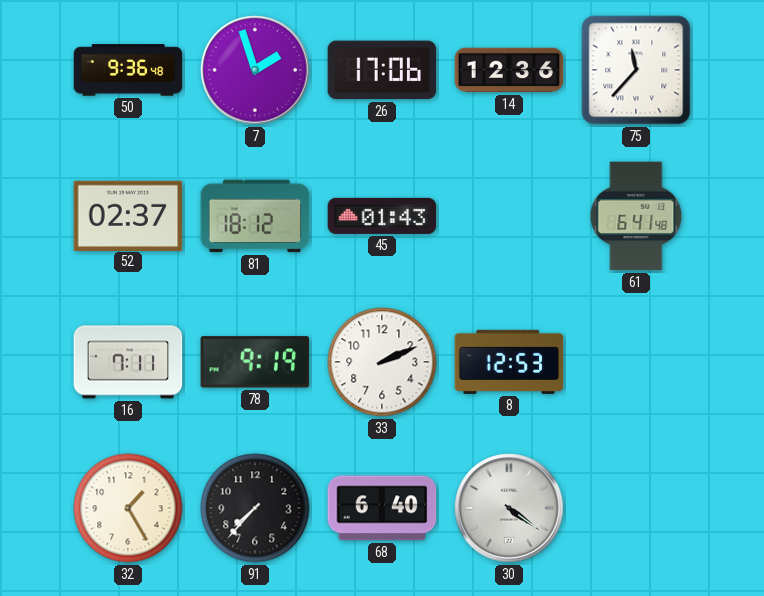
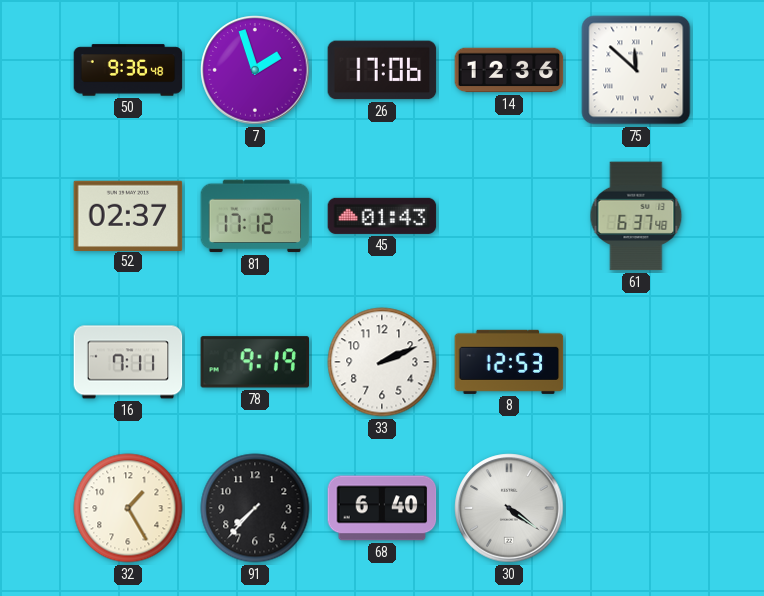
75: 11:37 -> 11:52 (636, 70)
81: 18:12 -> 17:12 (255, 216)
61: 6:41 -> 6:37 (636, 216)
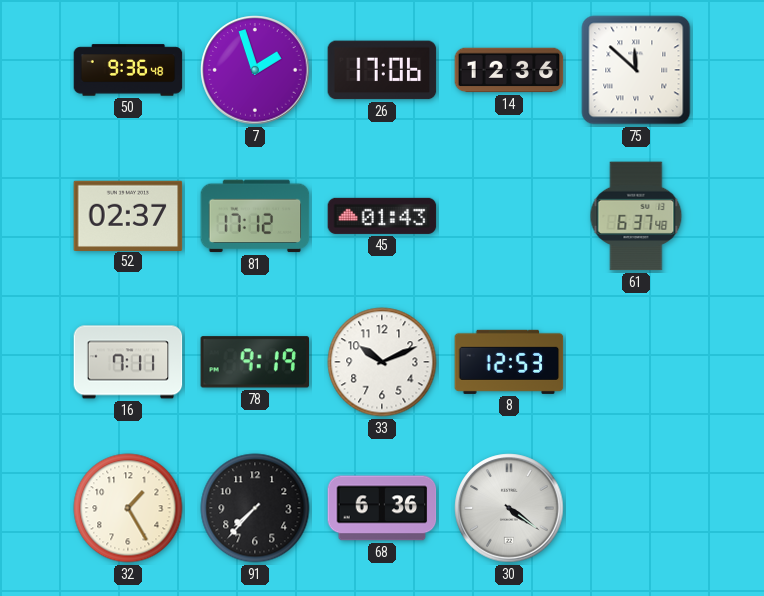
33: 2:11 -> 10:11 (382, 362)
68: 6:40 -> 6:36 (382, 508)
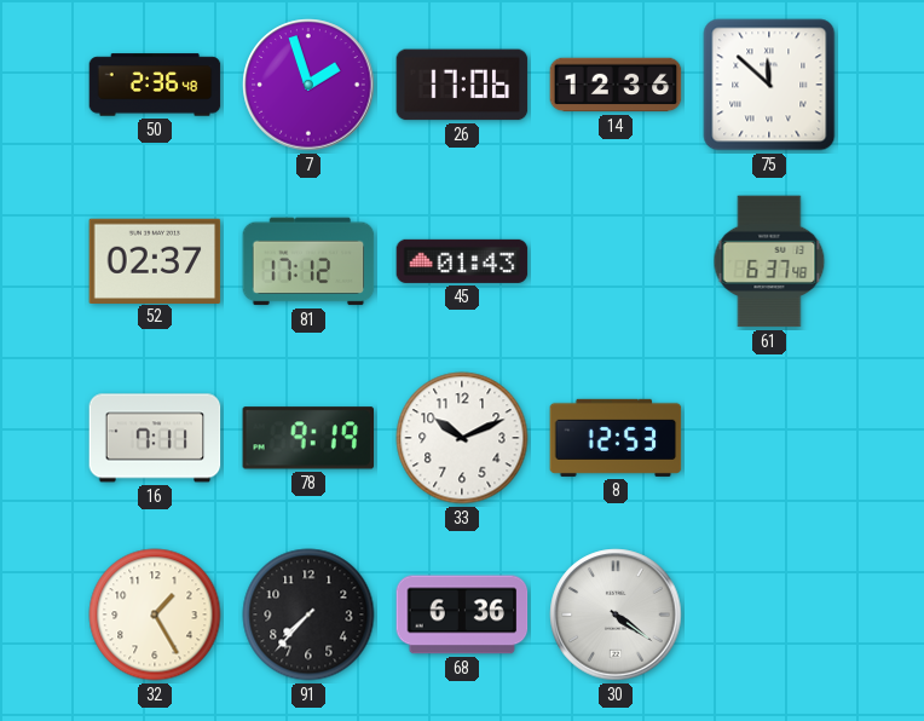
50: 9:36 -> 2:36 (155, 85)
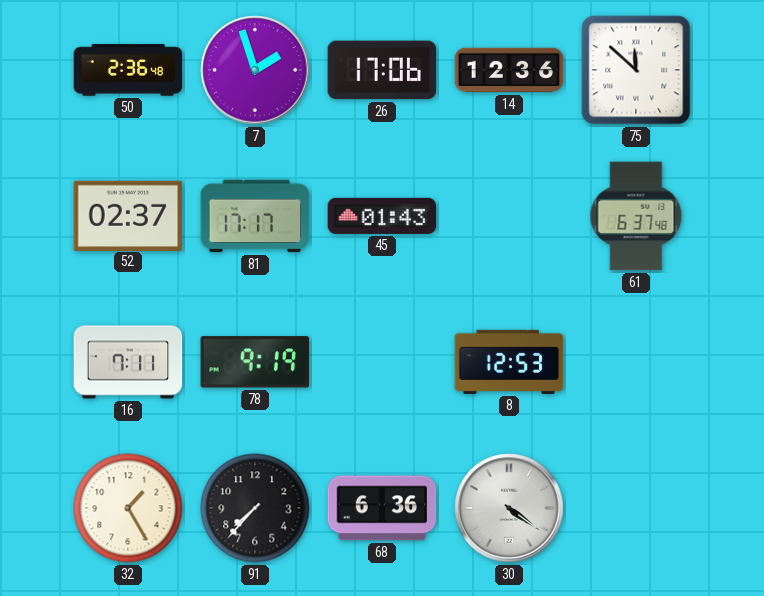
81: 17:12 -> 17:17 (255, 216)
33: 10:11 -> none (462, 438)
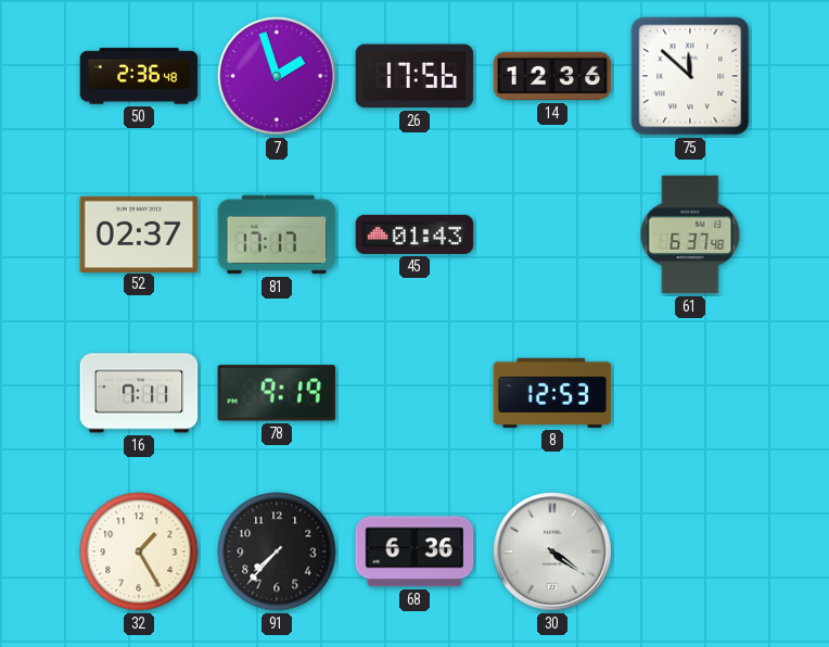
26: 17:06 -> 17:56 (414, 76)
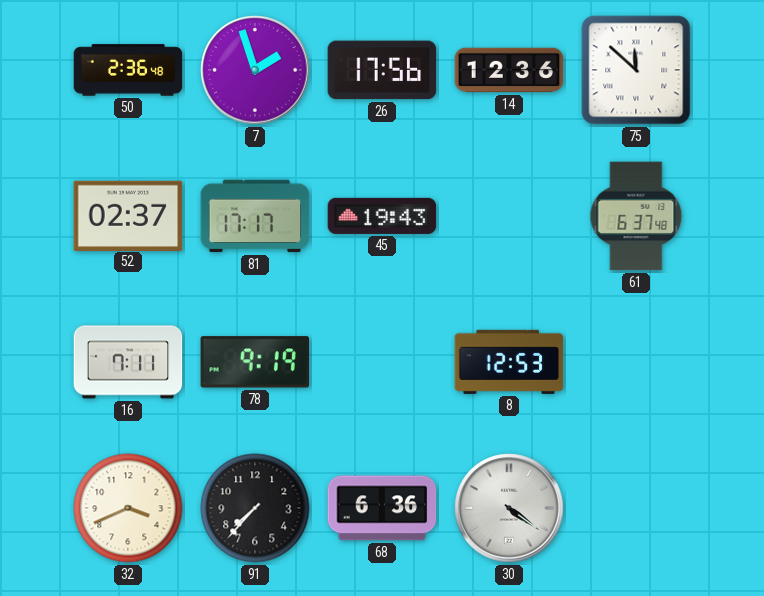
45: 01:43 -> 19:43 (382, 216)
32: 1:25 -> 3:41 (128, 508)
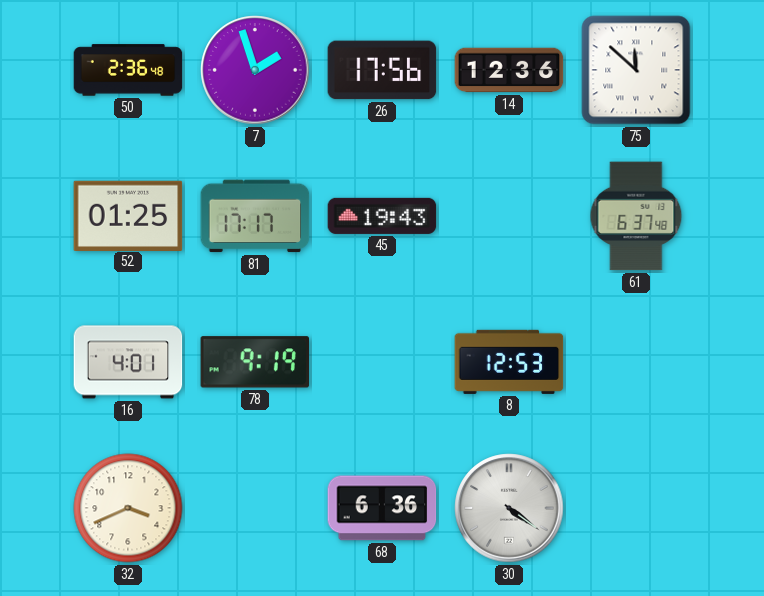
52: 02:37 -> 01:25 (128, 215)
16: 7:11 -> 4:01 (128, 362)
91: 7:37 -> none (255, 508)
